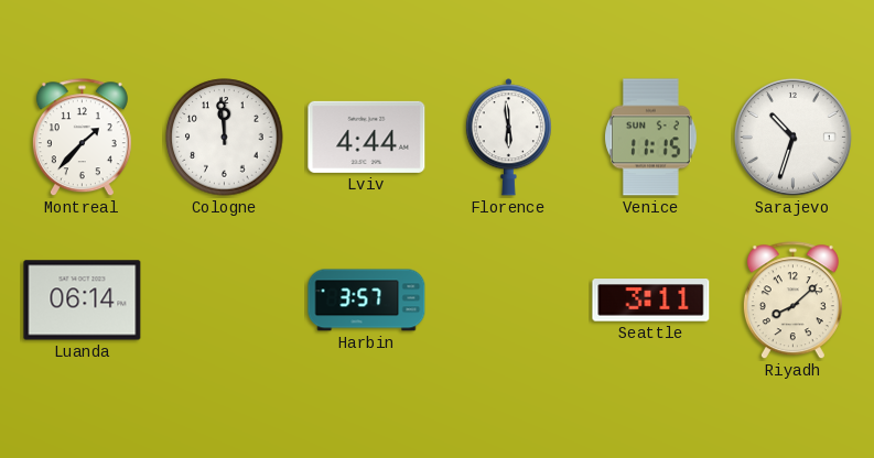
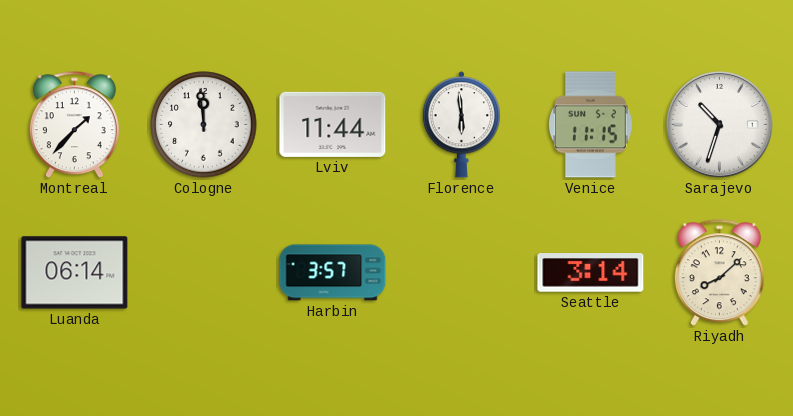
Lviv: 4:44 -> 11:44 (333, 124)
Seattle: 3:11 -> 3:14 (591, 273)
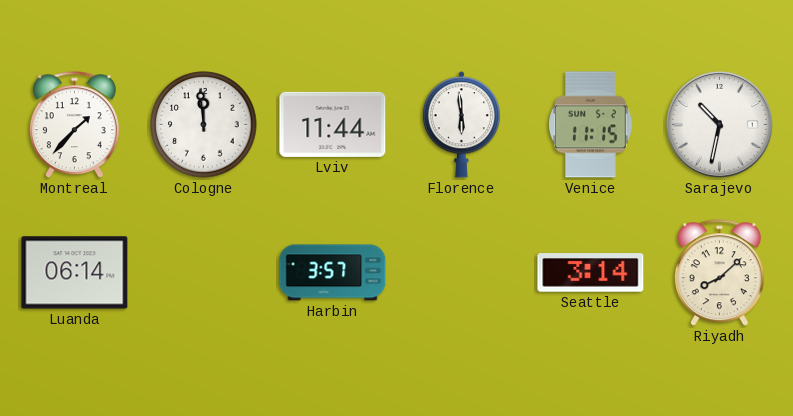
Sarajevo: 10:33 -> 10:32 (719, 124)
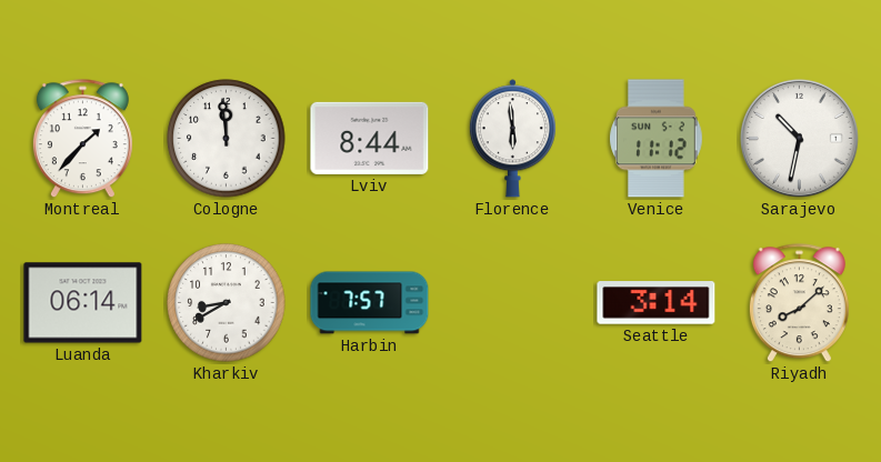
Lviv: 11:44 -> 8:44 (370, 138)
Venice: 11:15 -> 11:12 (657, 139)
Kharkiv: none -> 8:40 (227, 303)
Harbin: 3:57 -> 7:57 (370, 303)
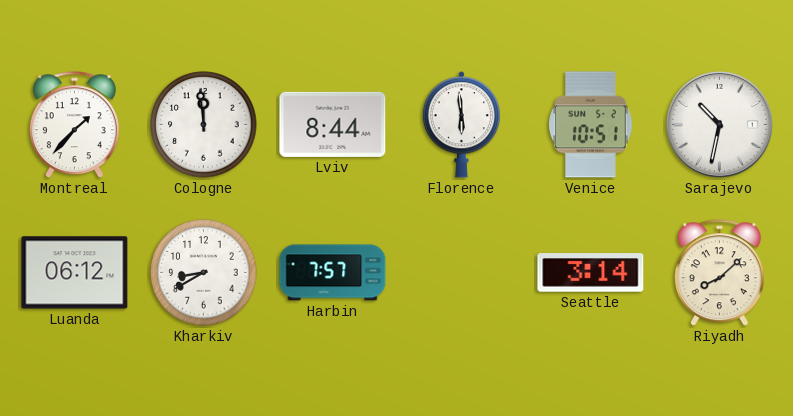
Venice: 11:12 -> 10:51 (591, 125)
Luanda: 06:14 -> 06:12 (75, 273)
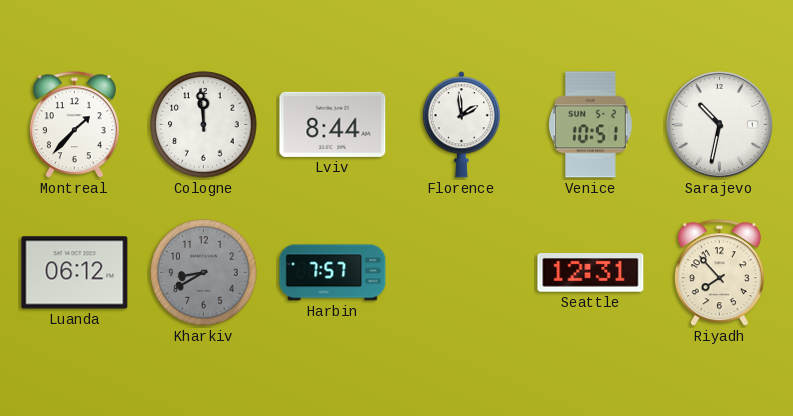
Florence: 5:59 -> 1:59 (461, 125)
Kharkiv dial: white -> grey (204, 273)
Seattle: 3:14 -> 12:31 (591, 273)
Riyadh: 8:08 -> 7:53 (719, 273)
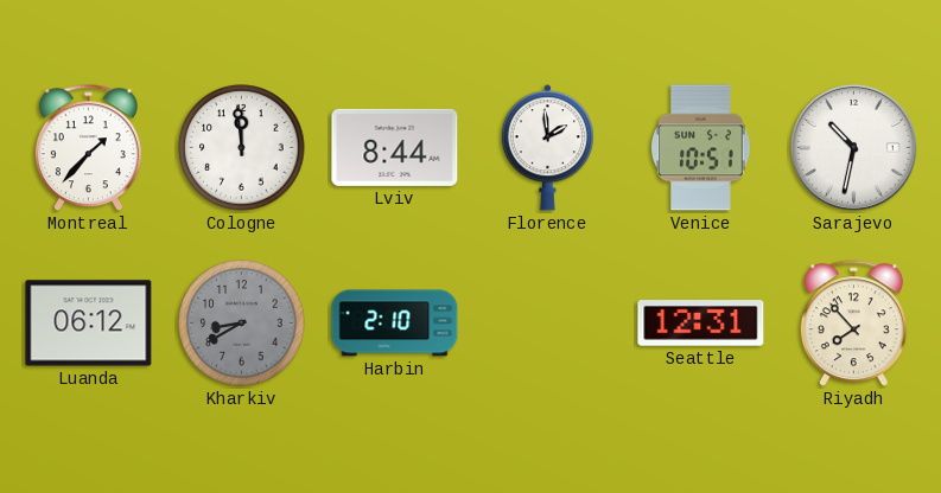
Harbin: 7:57 -> 2:10 (395, 324)
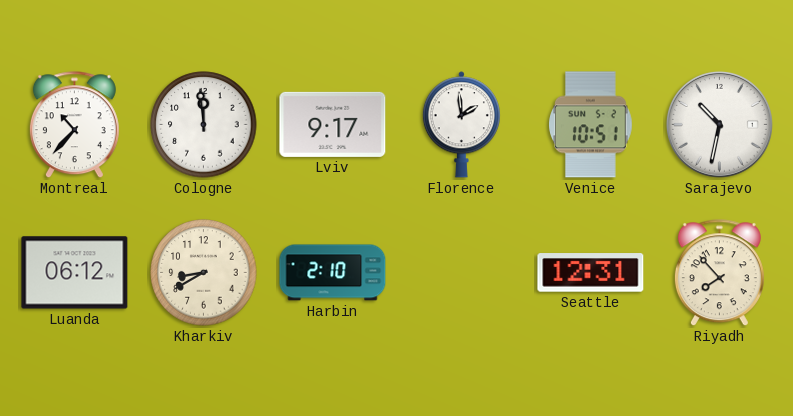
Montreal: 1:37 -> 10:37 (74, 125)
Lviv: 8:44 -> 9:17 (333, 124)
Kharkiv dial: grey -> cream (204, 273)
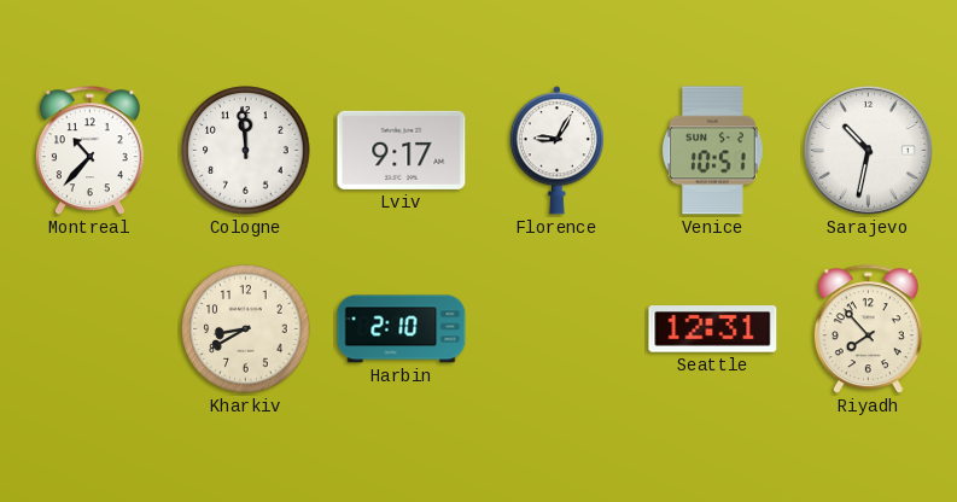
Florence: 1:59 -> 9:05 (556, 151)
Luanda: 06:12 -> none (75, 273)
